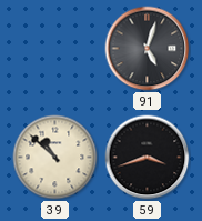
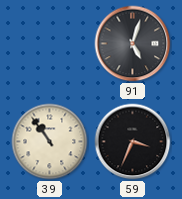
39: 10:52 -> 10:54 (50, 142)
59: 3:42 -> 3:34 (133, 142)
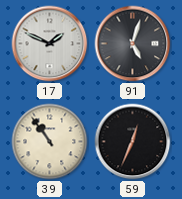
17: none -> 1:49 (50, 44)
59: 3:34 -> 12:34 (133, 142)
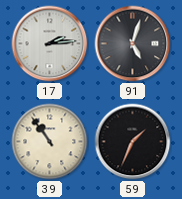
17: 1:49 -> 2:14 (50, 44)
59: 12:34 -> 1:34 (133, 142)
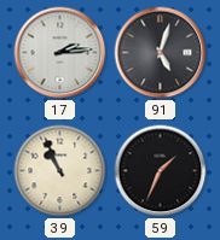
39: 10:54 -> 10:56 (60, 171)
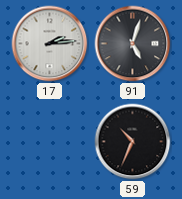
39: 10:56 -> none (60, 171)
59: 1:34 -> 10:34 (133, 142)
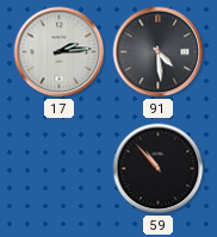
91: 5:03 -> 4:29 (159, 52)
59: 10:34 -> 10:53 (159, 169)
